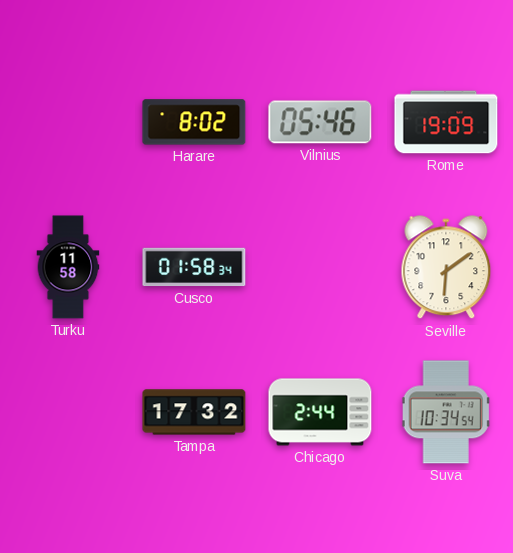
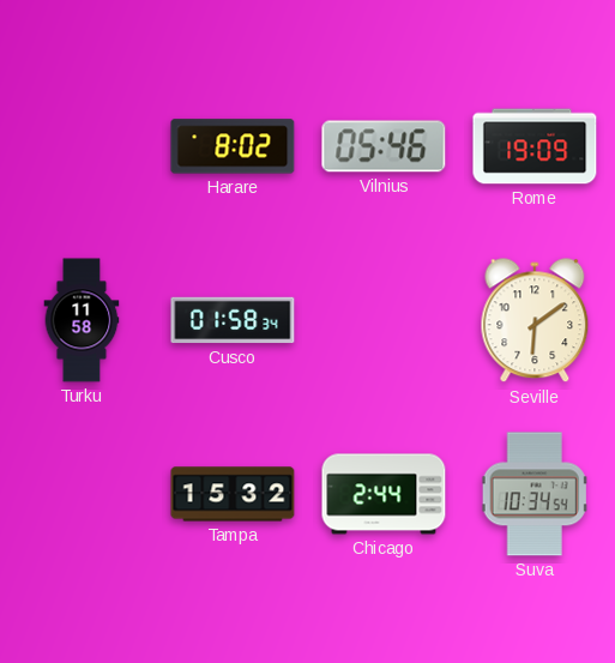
Tampa: 17:32 -> 15:32 (233, 494)
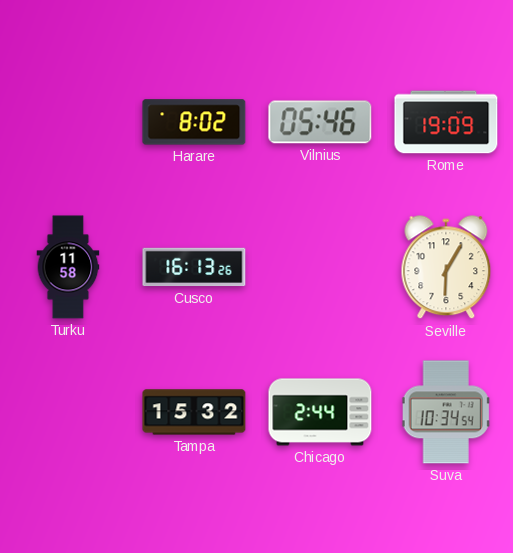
Cusco: 01:58 -> 16:13 (194, 267)
Seville: 6:09 -> 6:05 (446, 268)
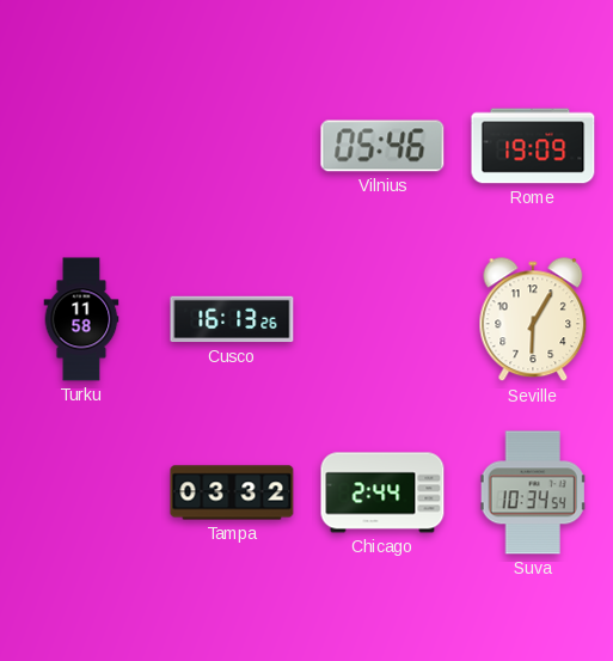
Harare: 8:02 -> none (194, 122)
Tampa: 15:32 -> 03:32 (232, 492)
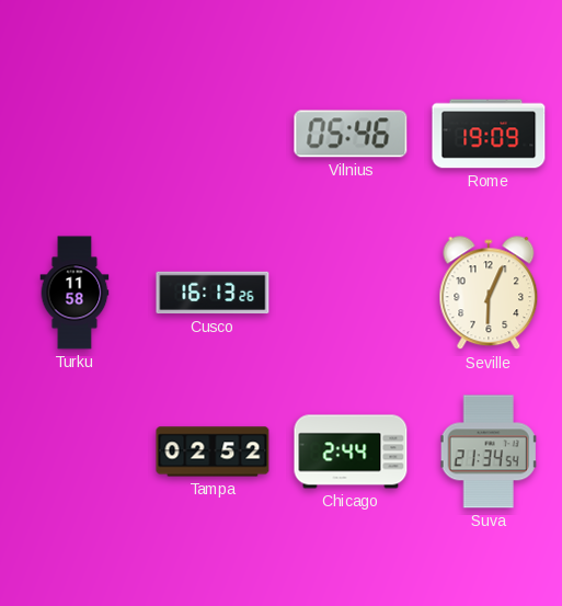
Seville: 6:05 -> 6:04 (489, 294)
Tampa: 03:32 -> 02:52 (213, 451)
Suva: 10:34 -> 21:34 (489, 451)
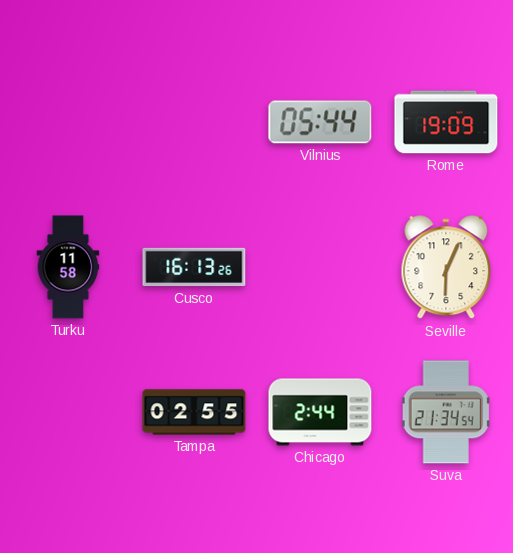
Vilnius: 05:46 -> 05:44 (320, 122)
Tampa: 02:52 -> 02:55 (194, 412)
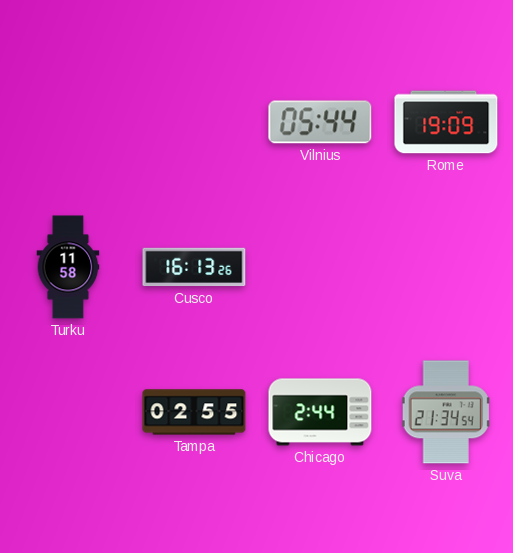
Seville: 6:04 -> none (446, 268)
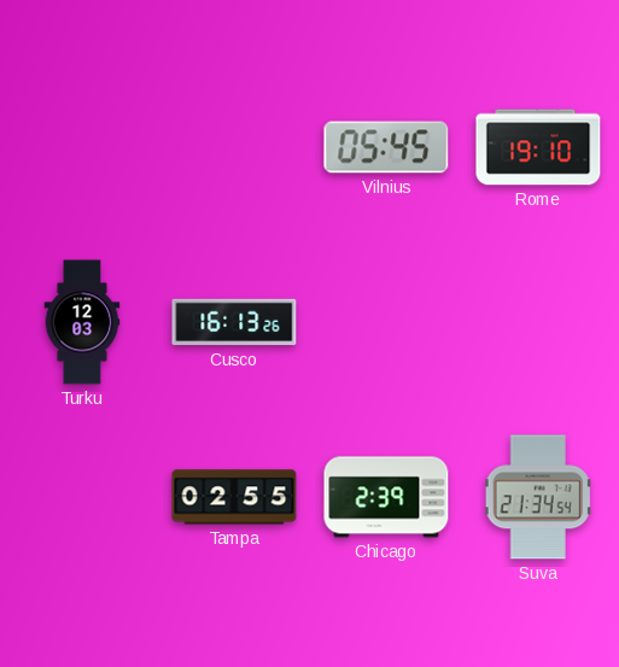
Vilnius: 05:44 -> 05:45 (386, 147)
Rome: 19:09 -> 19:10 (538, 147)
Turku: 11:58 -> 12:03 (82, 322)
Chicago: 2:44 -> 2:39 (386, 497)
